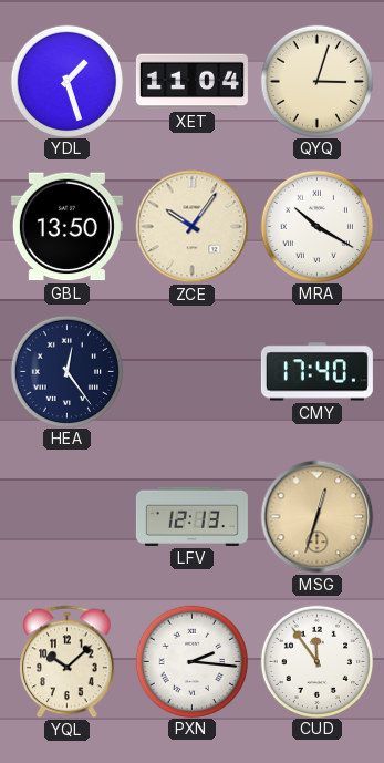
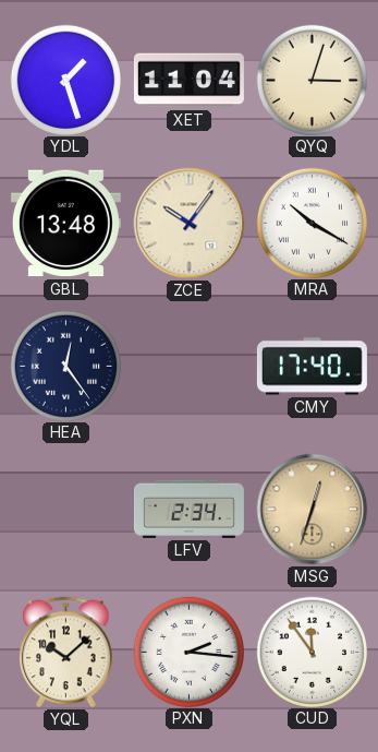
GBL: 13:50 -> 13:48 (65, 224)
LFV: 12:13 -> 2:34 (188, 509)
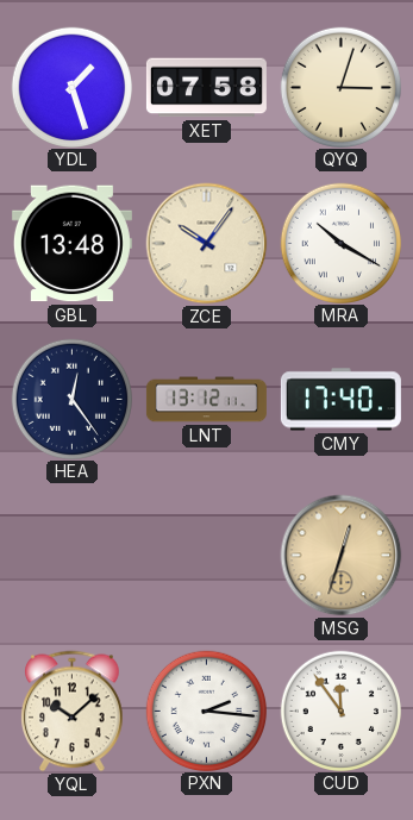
XET: 11:04 -> 07:58 (206, 88)
LNT: none -> 13:12 (206, 400)
LFV: 2:34 -> none (188, 509)
